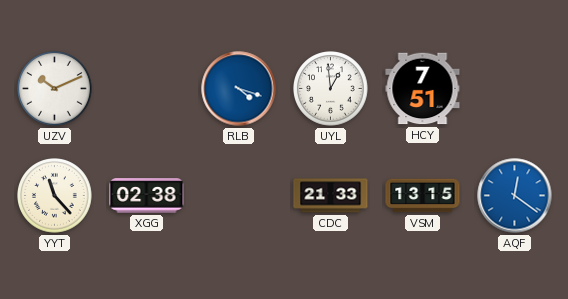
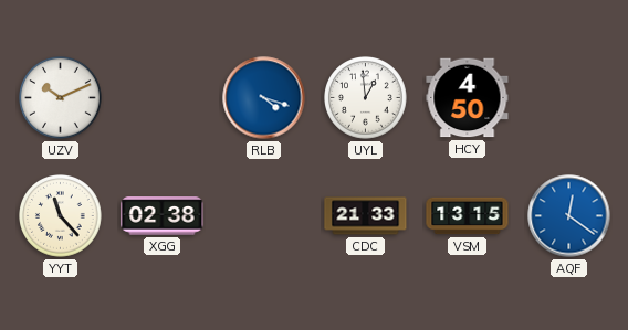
HCY: 7:51 -> 4:50 (468, 98)
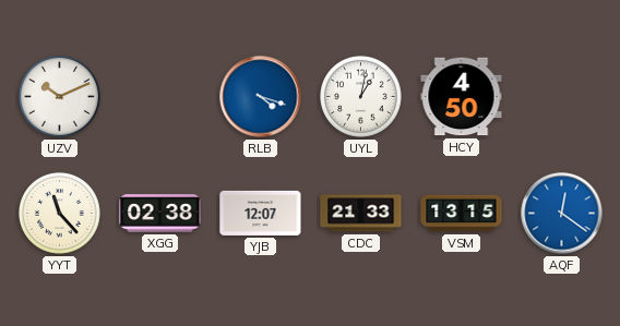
UYL: 12:59 -> 1:02 (361, 97)
YJB: none -> 12:07 (261, 213)
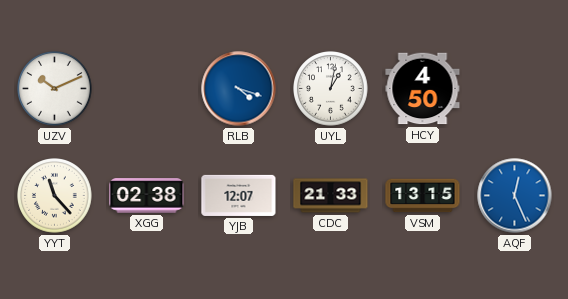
AQF: 12:21 -> 12:26 (515, 196)
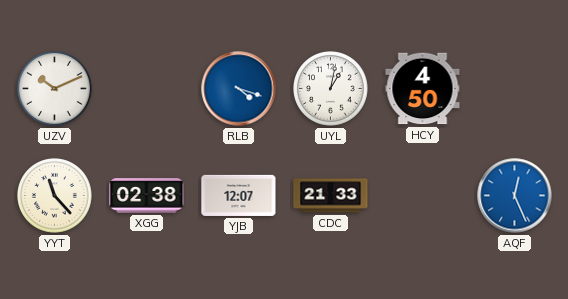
VSM: 13:15 -> none (423, 196)
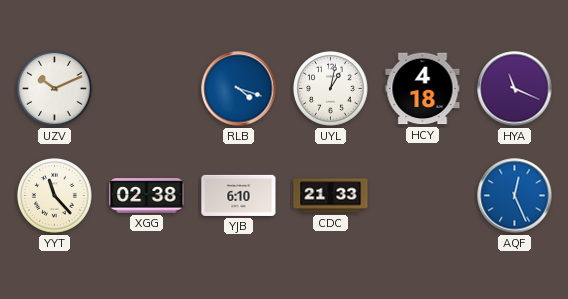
HCY: 4:50 -> 4:18 (423, 89)
HYA: none -> 11:19 (515, 89)
YJB: 12:07 -> 6:10 (239, 195)
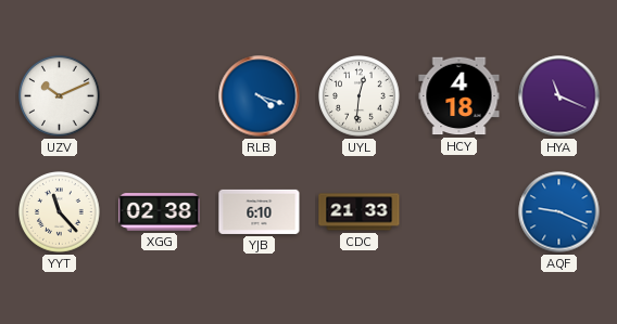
UYL: 1:02 -> 12:31 (360, 96)
AQF: 12:26 -> 9:19 (559, 212)
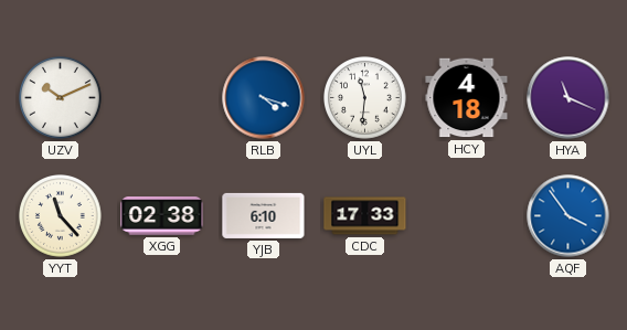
UYL: 12:31 -> 11:31 (365, 98)
CDC: 21:33 -> 17:33 (365, 216)
AQF: 9:19 -> 3:54 (568, 216)
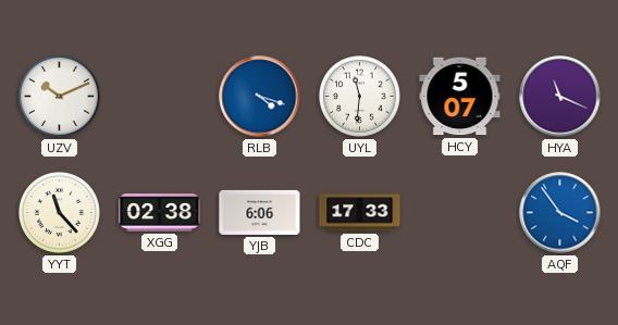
HCY: 4:18 -> 5:07 (460, 97)
YJB: 6:10 -> 6:06 (260, 212)
